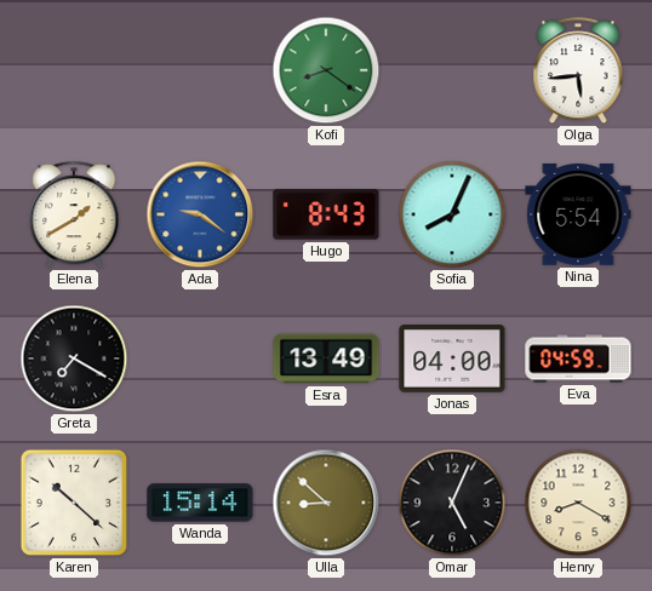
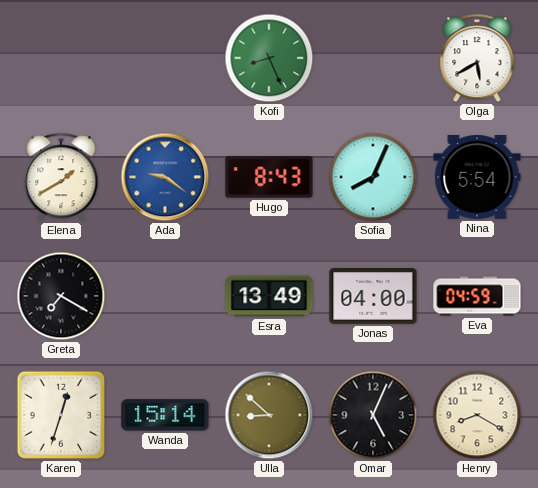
Kofi: 8:21 -> 8:26 (269, 58)
Olga: 5:44 -> 5:40 (477, 59)
Karen: 10:22 -> 12:33 (61, 415)
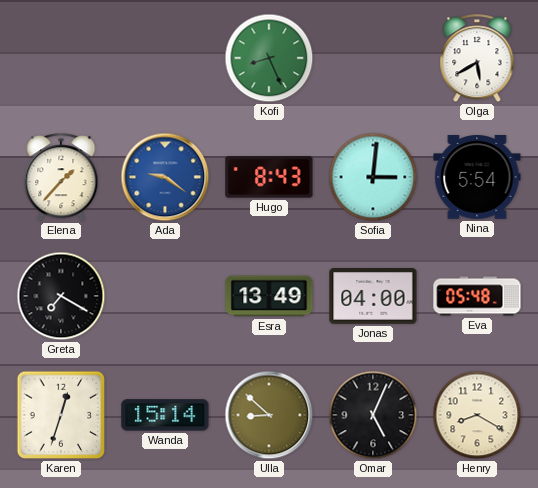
Elena: 1:40 -> 1:37 (61, 178)
Sofia: 8:04 -> 3:01 (373, 177)
Eva: 04:59 -> 05:48 (477, 296)
